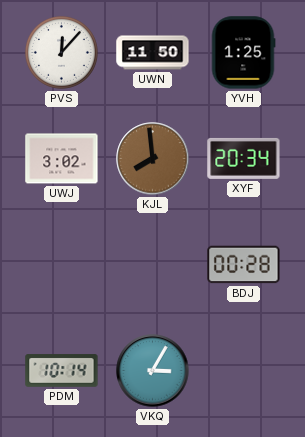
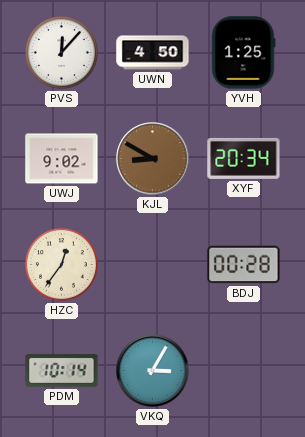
UWN: 11:50 -> 4:50 (153, 53)
UWJ: 3:02 -> 9:02 (62, 159)
KJL: 7:59 -> 8:50 (153, 159)
HZC: none -> 12:36 (61, 264)
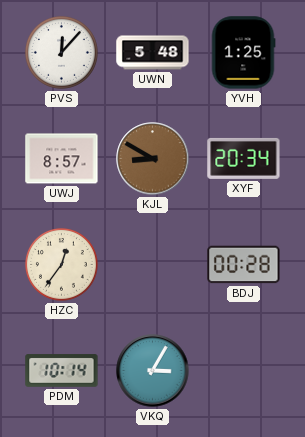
UWN: 4:50 -> 5:48 (153, 53)
UWJ: 9:02 -> 8:57 (62, 159)
